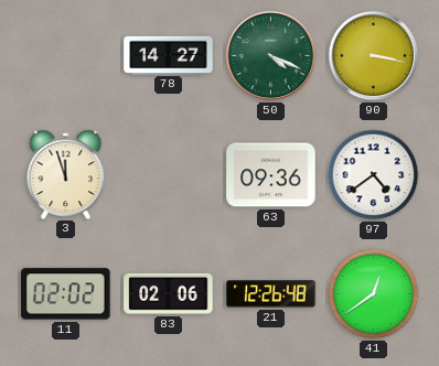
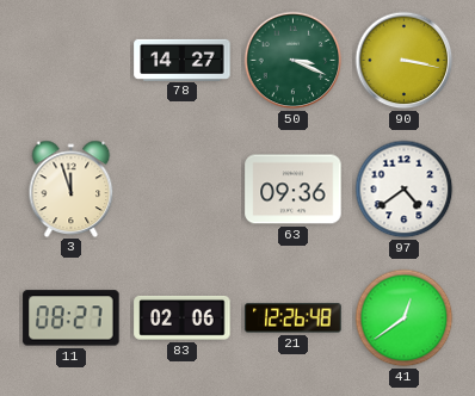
50: 4:19 -> 3:19 (294, 61)
11: 02:02 -> 08:27 (72, 318)
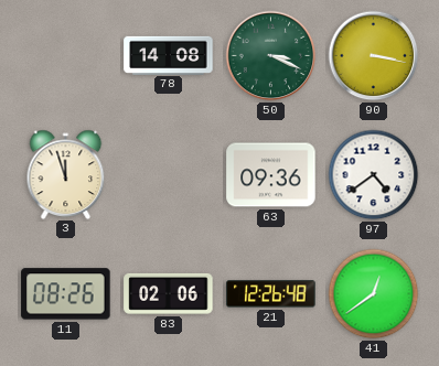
78: 14:27 -> 14:08 (169, 55)
11: 08:27 -> 08:26 (66, 294)
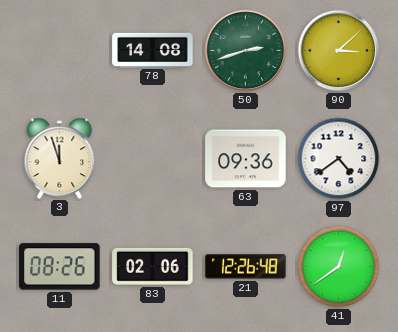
50: 3:19 -> 2:42 (246, 51)
90: 3:17 -> 3:08 (339, 51)
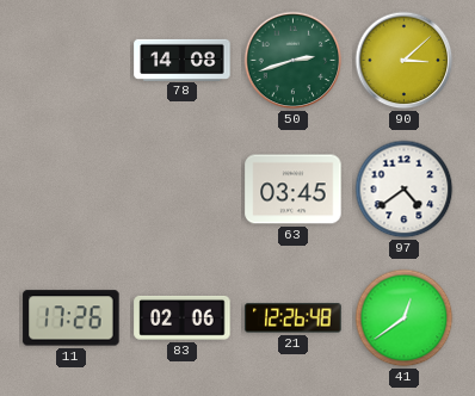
3: 11:57 -> none (60, 158)
63: 09:36 -> 03:45 (294, 190)
11: 08:26 -> 17:26 (72, 318)
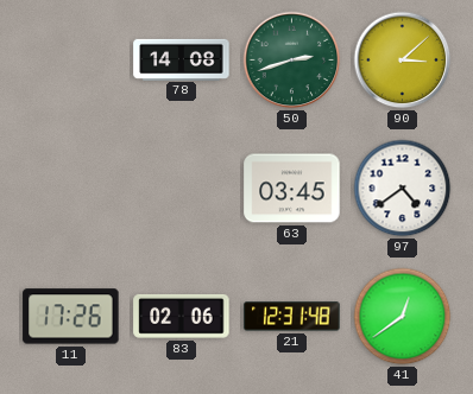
21: 12:26 -> 12:31 (292, 317)
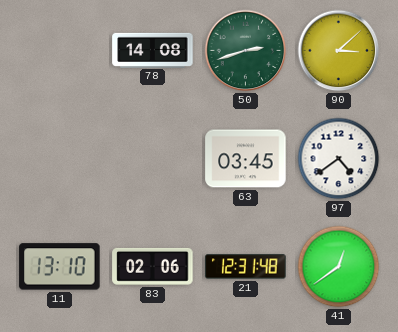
11: 17:26 -> 13:10 (60, 267)
